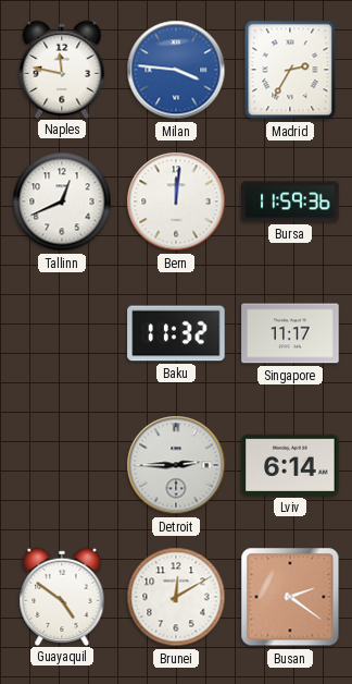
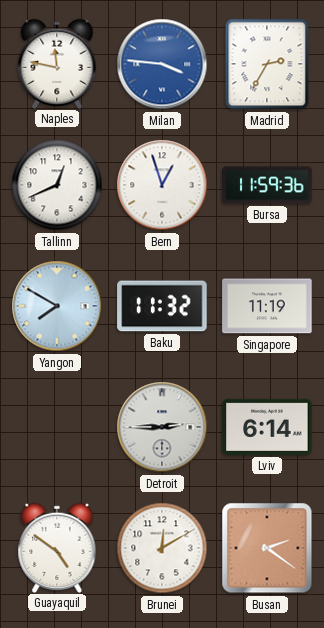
Bern: 12:01 -> 12:57 (162, 185)
Yangon: none -> 7:50 (57, 306)
Singapore: 11:17 -> 11:19 (267, 306)
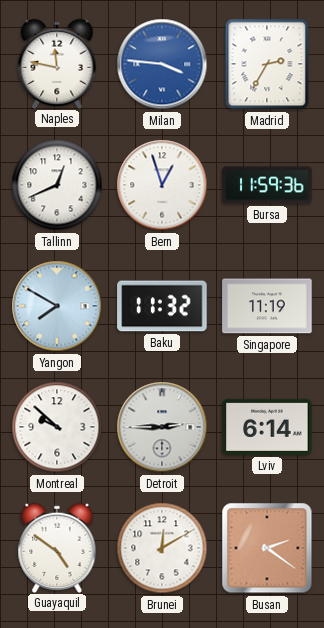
Montreal: none -> 9:52 (57, 427)
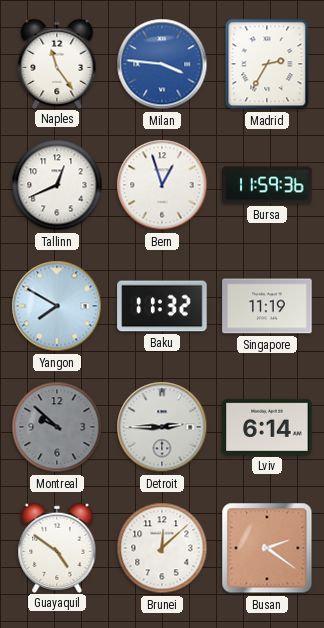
Naples: 11:47 -> 11:24 (57, 63)
Montreal dial: white -> grey (57, 427)
Brunei: 12:10 -> 12:08 (162, 548)
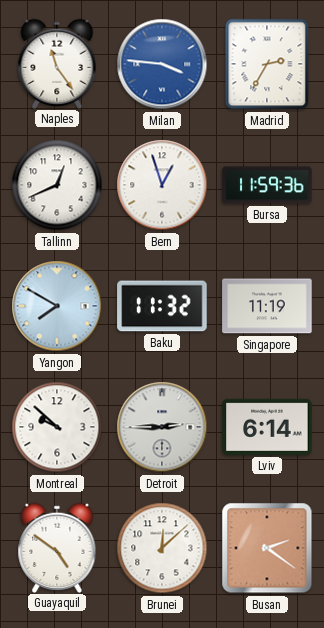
Montreal dial: grey -> white (57, 427)
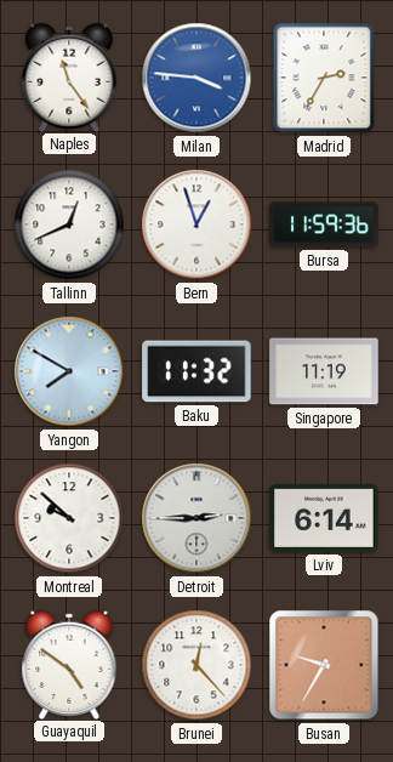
Brunei: 12:08 -> 12:23 (196, 665)
Busan: 2:21 -> 9:35 (324, 665)
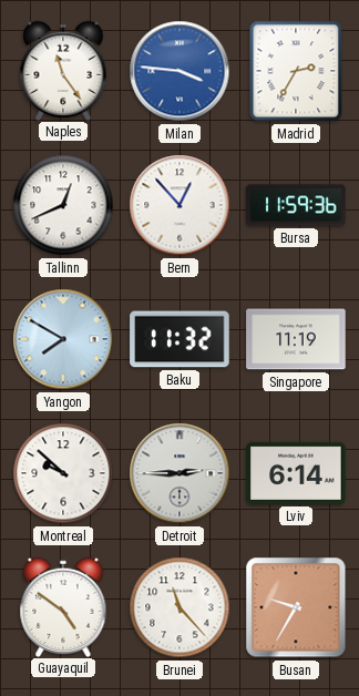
Bern: 12:57 -> 12:53 (179, 205)
Brunei: 12:23 -> 11:23 (179, 607)
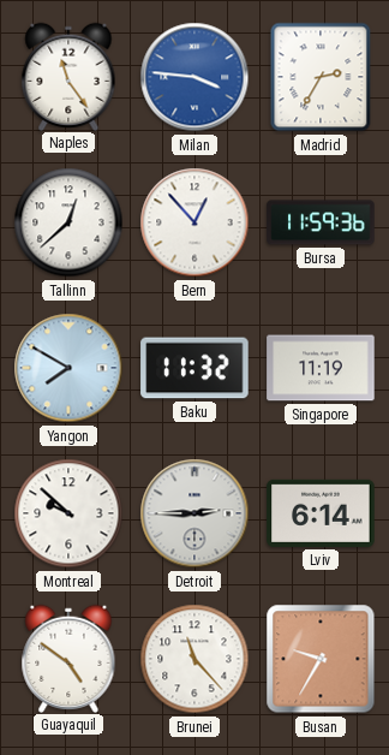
Tallinn: 12:41 -> 12:38 (68, 222)
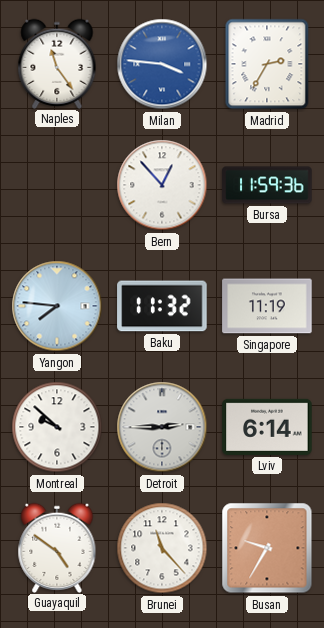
Tallinn: 12:38 -> none (68, 222)
Yangon: 7:50 -> 7:46 (57, 306)
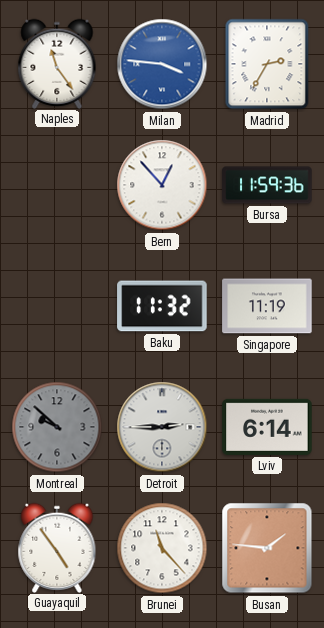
Yangon: 7:46 -> none (57, 306)
Montreal dial: white -> grey (57, 427)
Guayaquil: 4:51 -> 4:54 (57, 547)
Busan: 9:35 -> 1:46 (267, 548)
